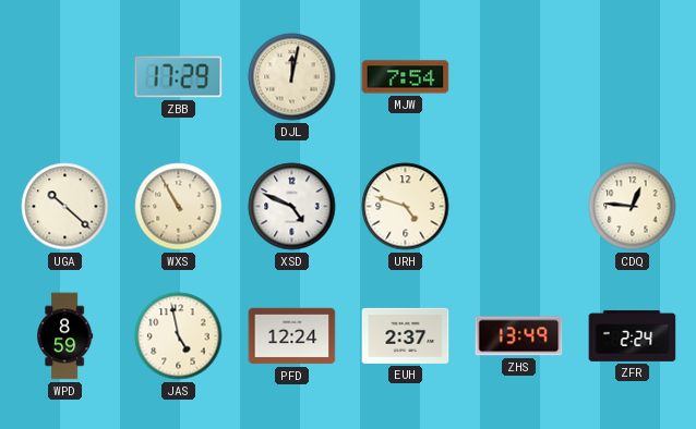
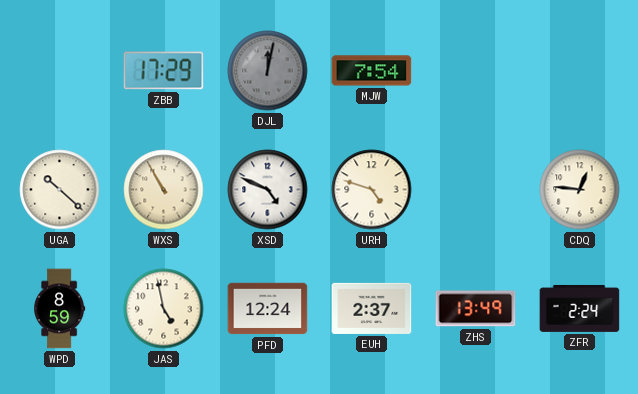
DJL dial: cream -> grey (268, 71)
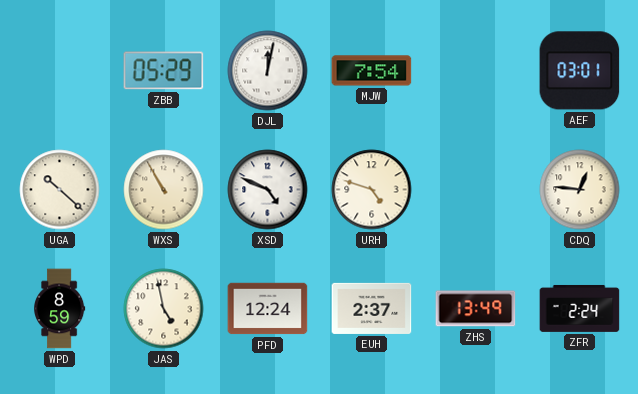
ZBB: 17:29 -> 05:29 (164, 71)
DJL dial: grey -> white (268, 71)
AEF: none -> 03:01 (580, 71)
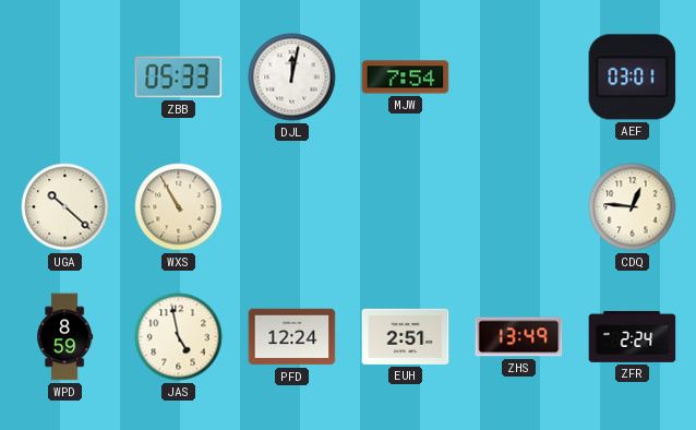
ZBB: 05:29 -> 05:33 (179, 77)
XSD: 4:49 -> none (268, 190)
URH: 4:48 -> none (372, 190)
EUH: 2:37 -> 2:51 (406, 336)
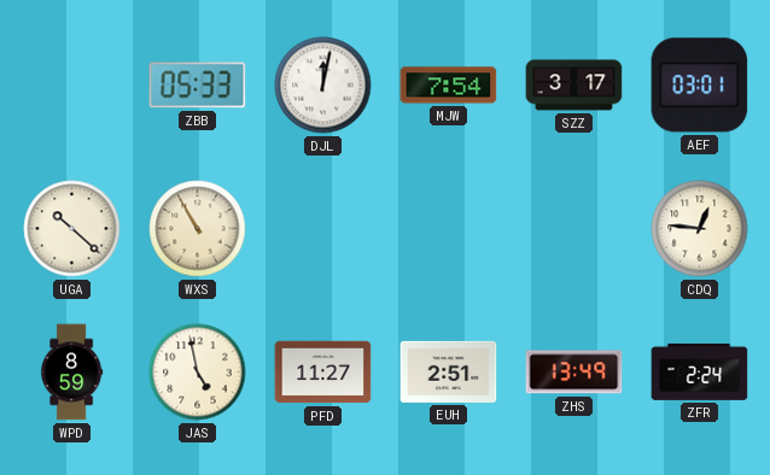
SZZ: none -> 3:17 (574, 86)
PFD: 12:24 -> 11:27 (323, 373)
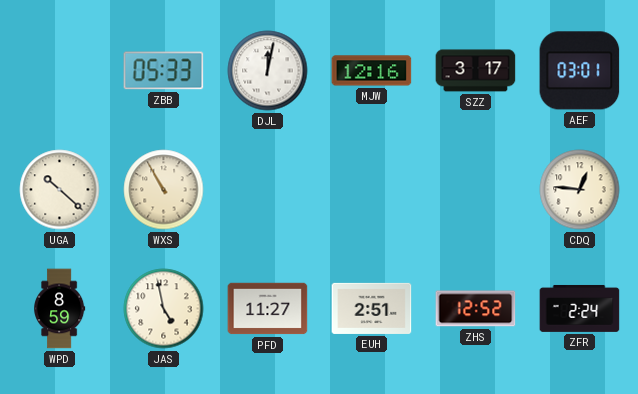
MJW: 7:54 -> 12:16 (372, 71)
ZHS: 13:49 -> 12:52 (476, 309)
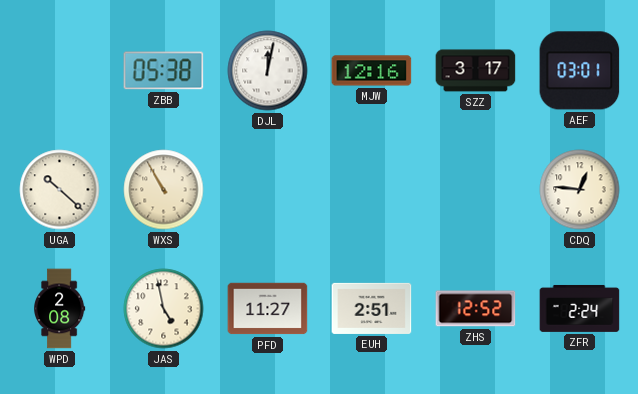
ZBB: 05:33 -> 05:38 (164, 71)
WPD: 8:59 -> 2:08 (60, 309)
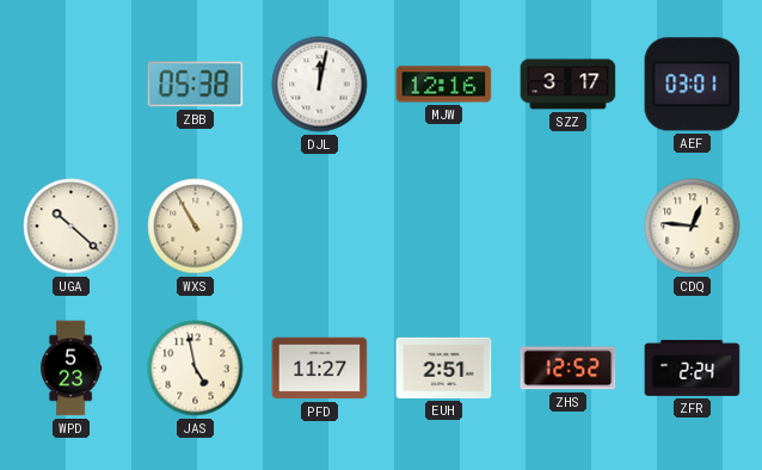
WPD: 2:08 -> 5:23 (72, 369)
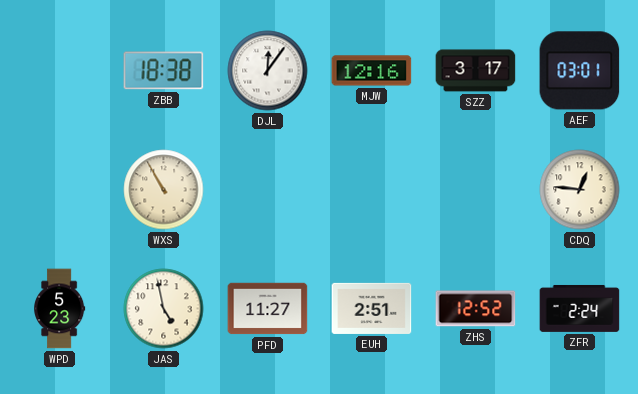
ZBB: 05:38 -> 18:38 (164, 71)
DJL: 12:02 -> 12:06 (268, 71)
UGA: 10:22 -> none (72, 227)
